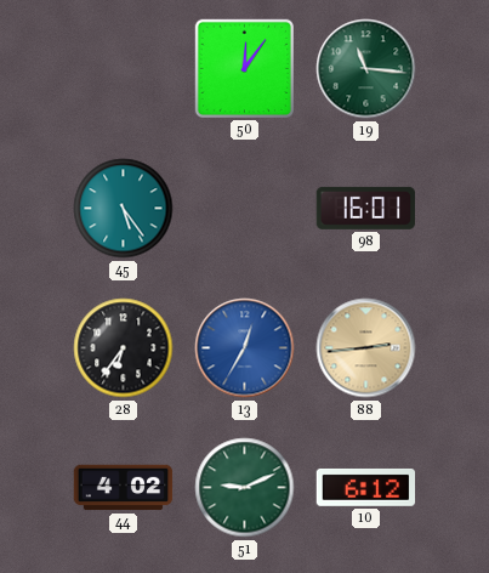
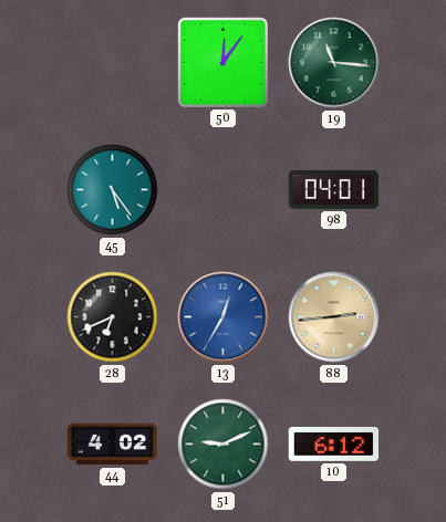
98: 16:01 -> 04:01 (334, 189)
28: 6:36 -> 6:41 (113, 317)
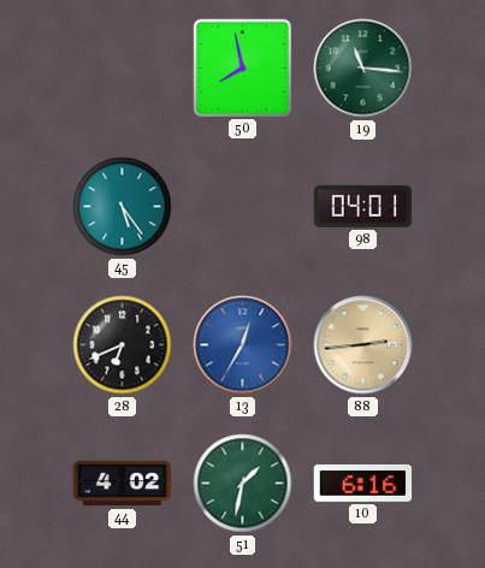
50: 12:06 -> 7:58 (242, 67)
51: 9:11 -> 1:32 (243, 484)
10: 6:12 -> 6:16 (363, 483)
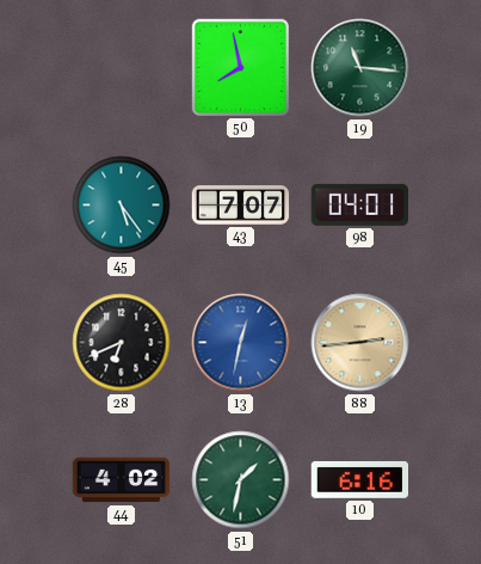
43: none -> 7:07 (241, 206)
13: 12:35 -> 12:32 (241, 343)
